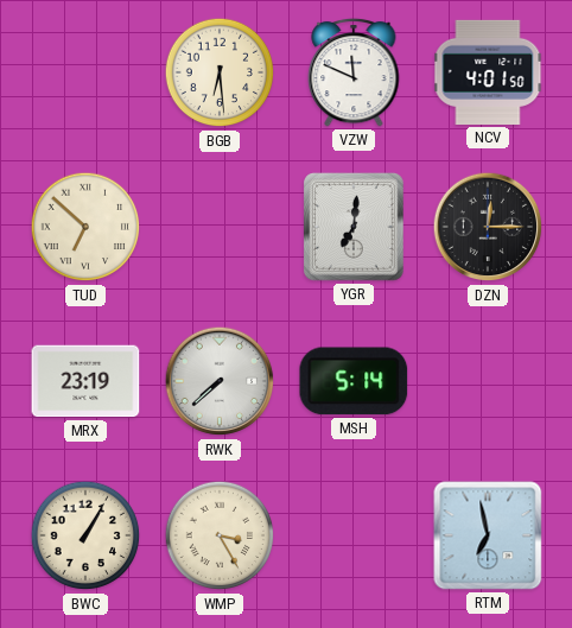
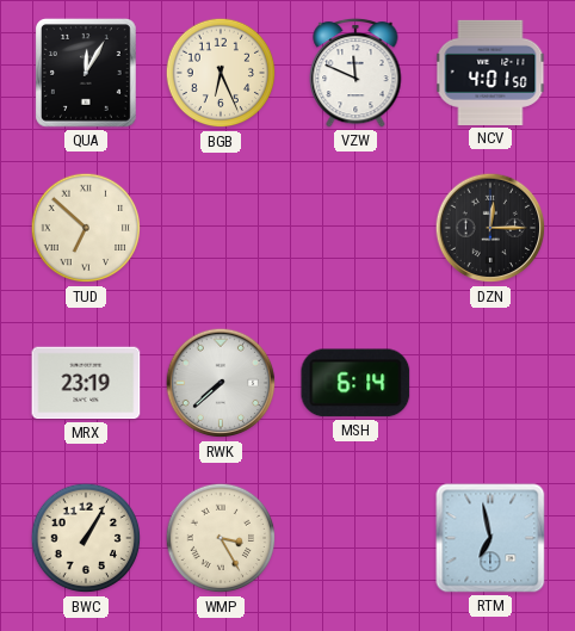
QUA: none -> 12:05 (87, 74)
BGB: 6:29 -> 6:26 (221, 73)
YGR: 7:01 -> none (355, 228)
MSH: 5:14 -> 6:14 (355, 383)
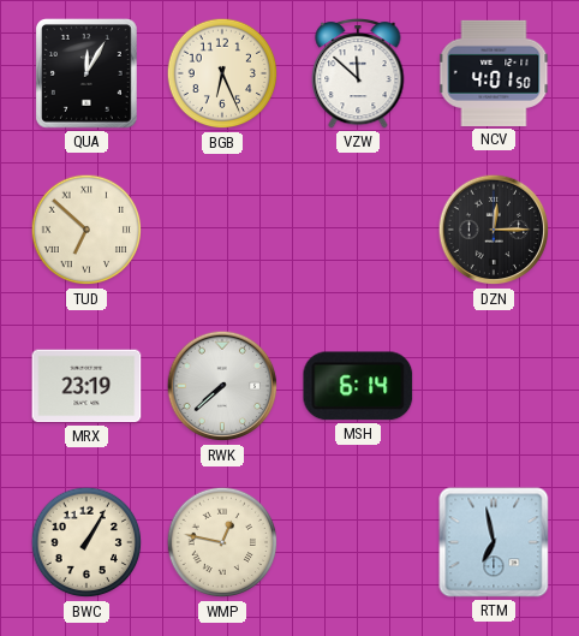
VZW: 11:49 -> 11:52 (358, 73)
WMP: 3:25 -> 12:47 (222, 542)
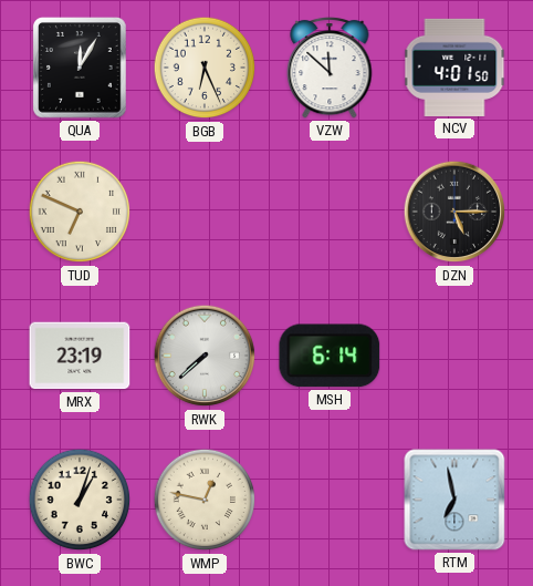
TUD: 6:52 -> 6:49 (80, 212)
DZN: 12:15 -> 5:15 (454, 212)
BWC: 1:05 -> 1:03 (80, 500)
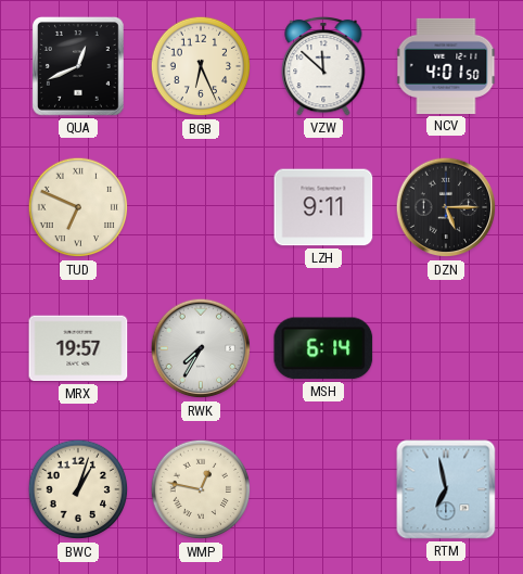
QUA: 12:05 -> 12:41 (79, 67)
LZH: none -> 9:11 (323, 207)
MRX: 23:19 -> 19:57 (78, 348)
RWK: 7:38 -> 7:35 (201, 348)
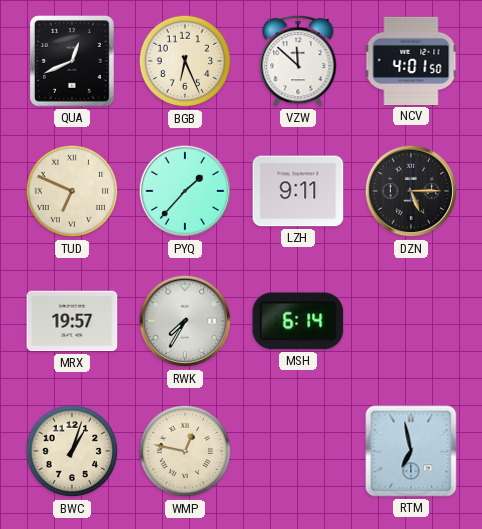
PYQ: none -> 1:37 (185, 191)
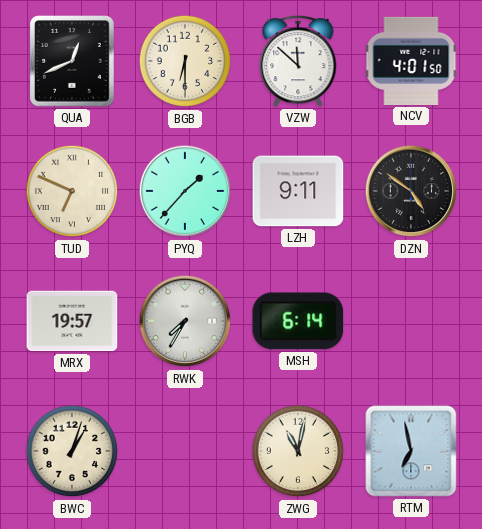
BGB: 6:26 -> 6:30 (185, 61)
DZN: 5:15 -> 4:51 (411, 191)
WMP: 12:47 -> none (185, 451)
ZWG: none -> 11:02 (298, 451)
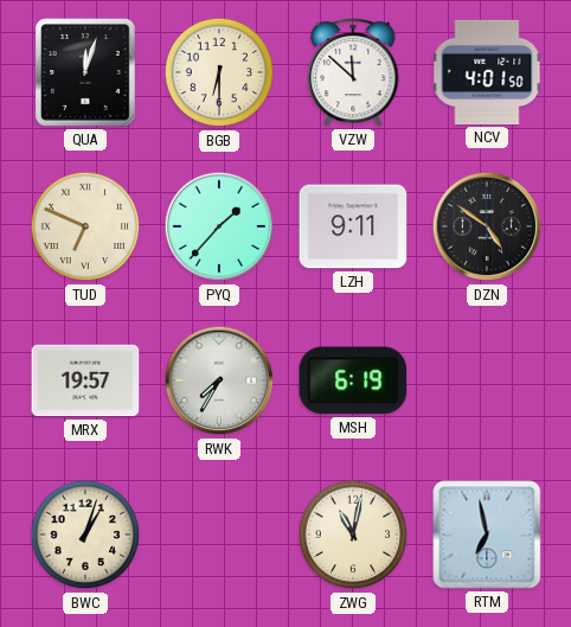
QUA: 12:41 -> 12:03 (86, 73)
MSH: 6:14 -> 6:19 (353, 380)
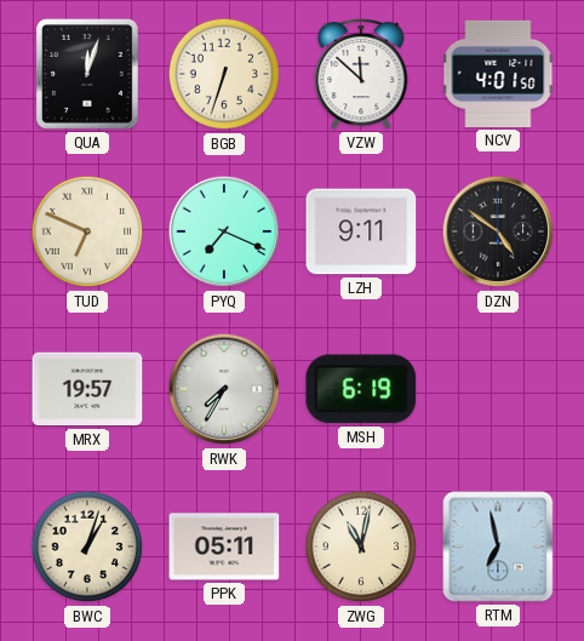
BGB: 6:30 -> 6:33 (224, 74)
PYQ: 1:37 -> 7:19 (224, 231)
PPK: none -> 05:11 (224, 546)
